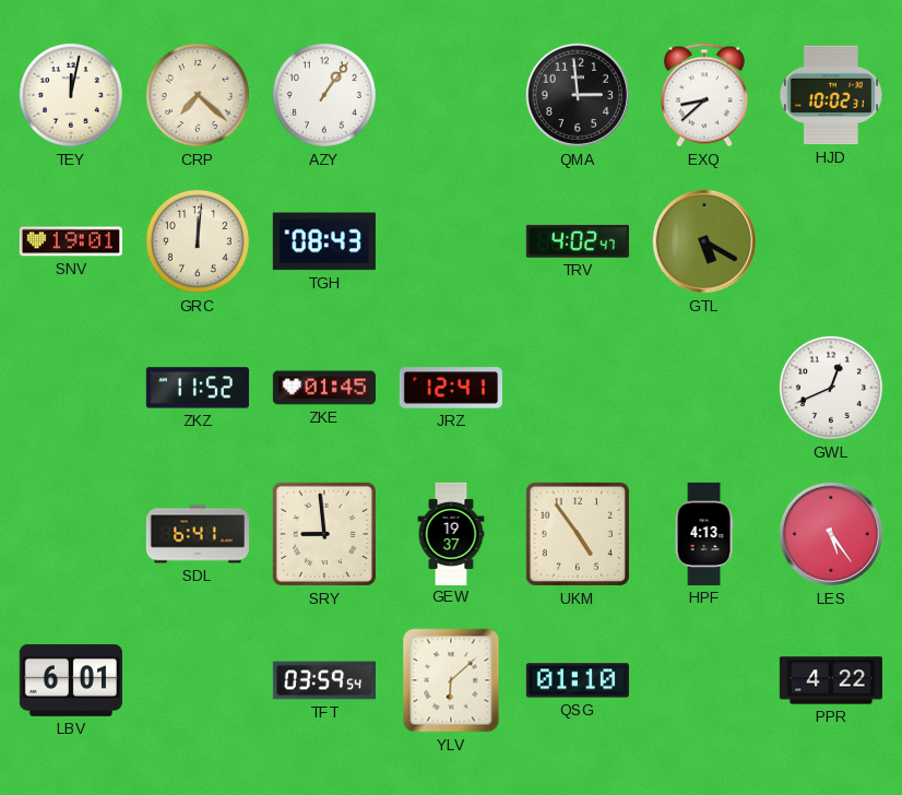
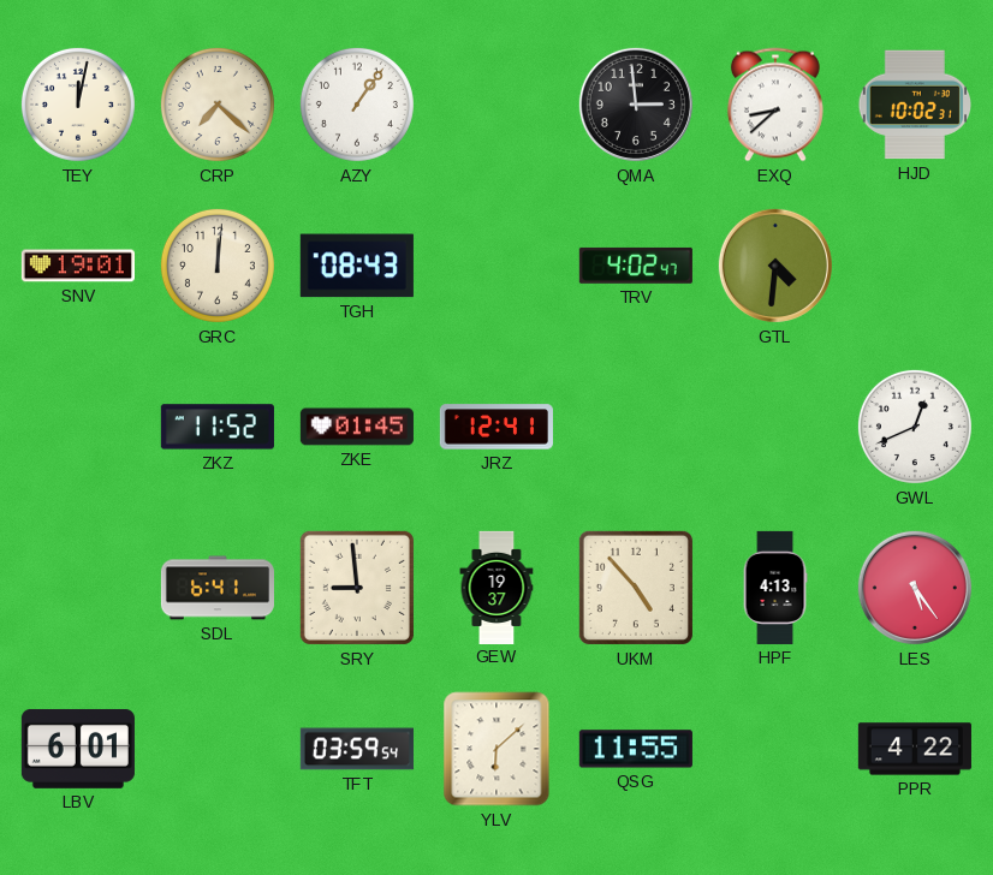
GTL: 5:20 -> 4:31 (775, 266)
UKM: 4:54 -> 4:53 (636, 588)
QSG: 01:10 -> 11:55 (636, 749)
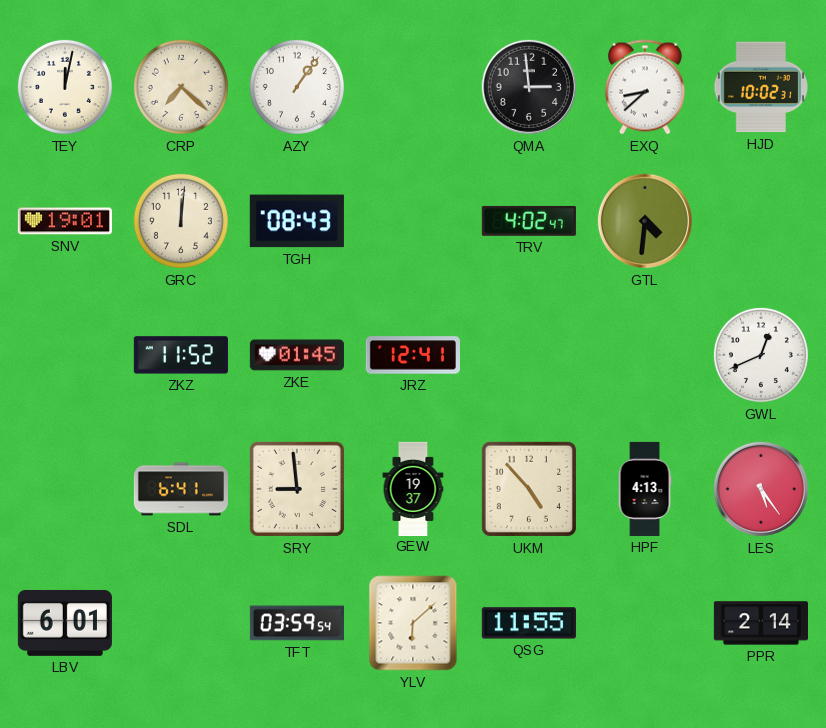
PPR: 4:22 -> 2:14 (761, 623)
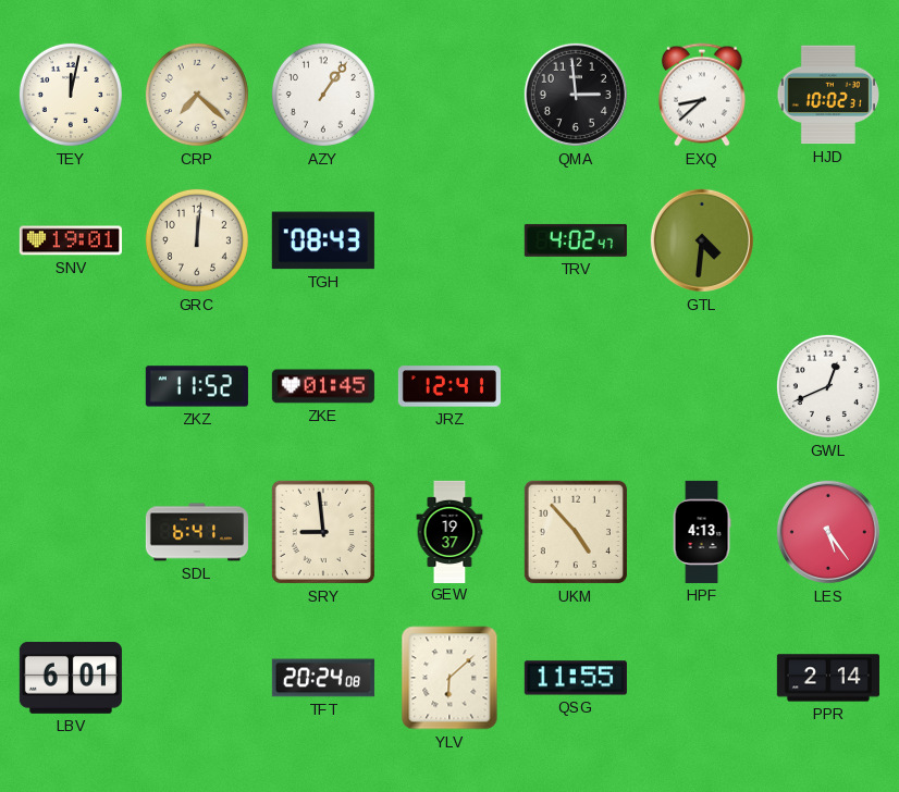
TFT: 03:59 -> 20:24 (323, 678)
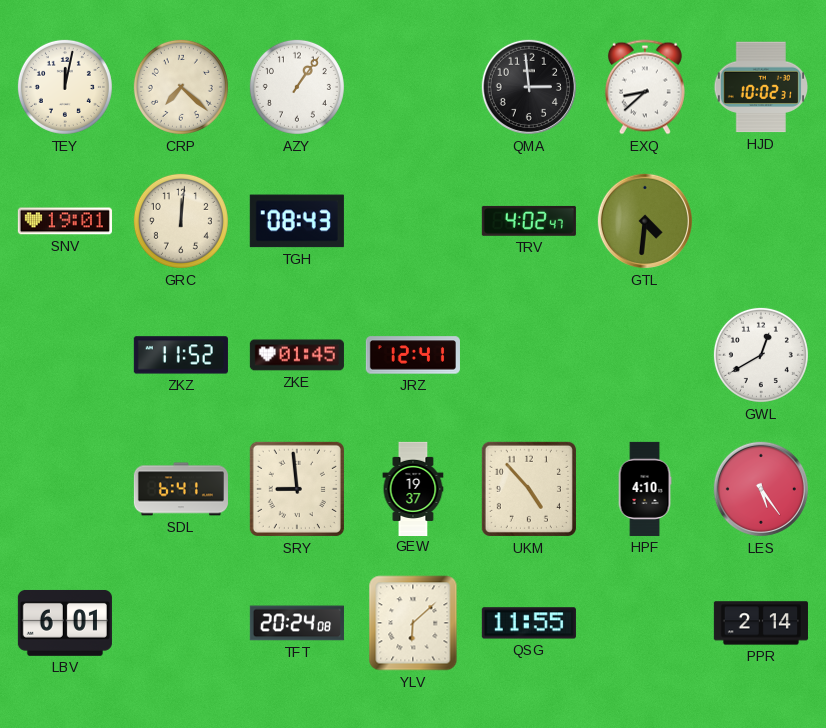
GWL: 12:41 -> 12:40 (761, 355)
HPF: 4:13 -> 4:10 (645, 489)
